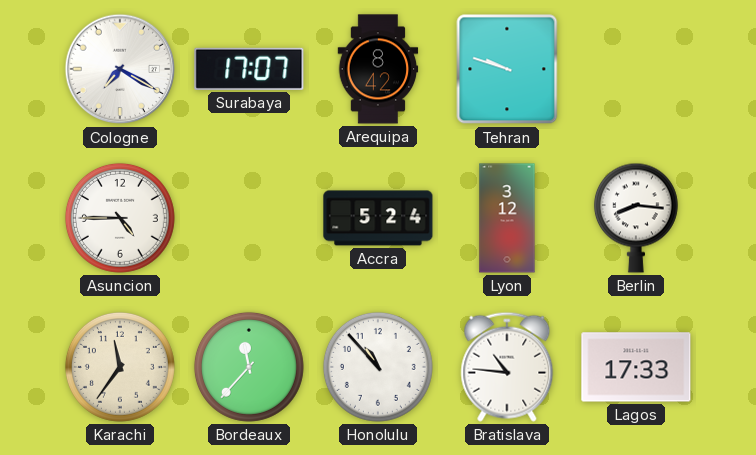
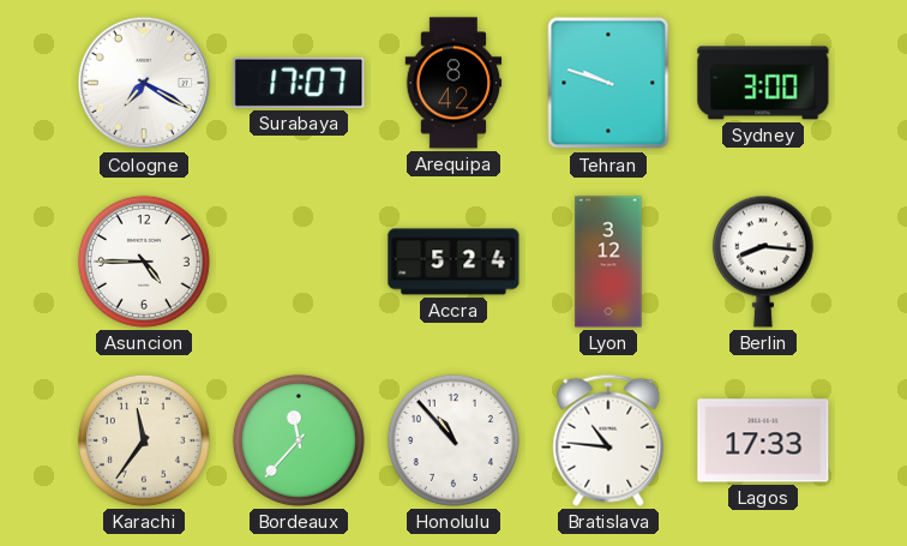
Sydney: none -> 3:00 (763, 83)
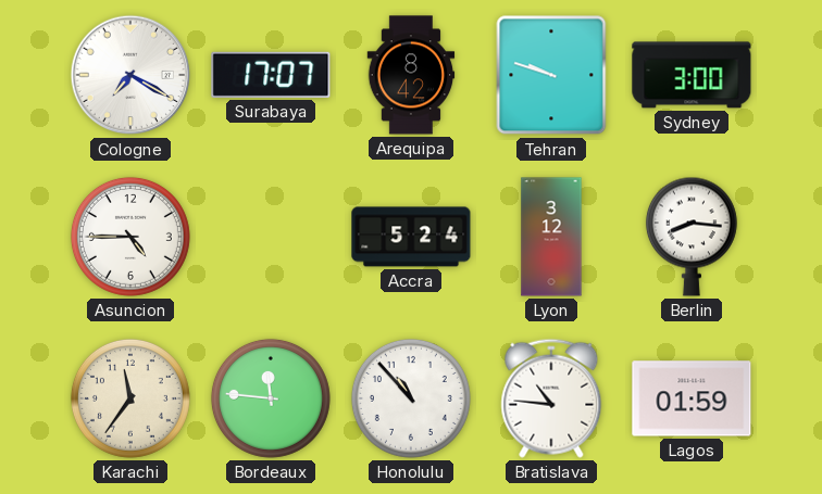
Bordeaux: 11:37 -> 11:46 (271, 398)
Lagos: 17:33 -> 01:59 (692, 398)
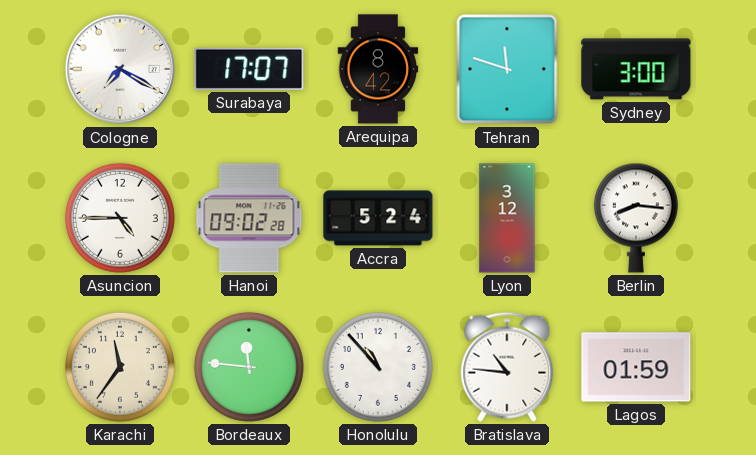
Tehran: 9:48 -> 11:48 (507, 69)
Hanoi: none -> 09:02 (249, 218)
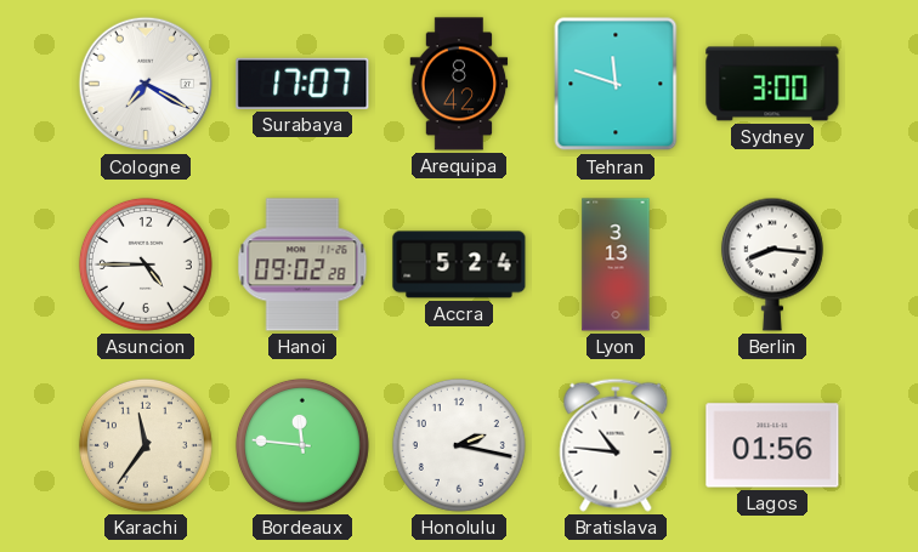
Lyon: 3:12 -> 3:13 (616, 264)
Honolulu: 10:53 -> 2:17 (459, 445)
Lagos: 01:59 -> 01:56 (772, 445)
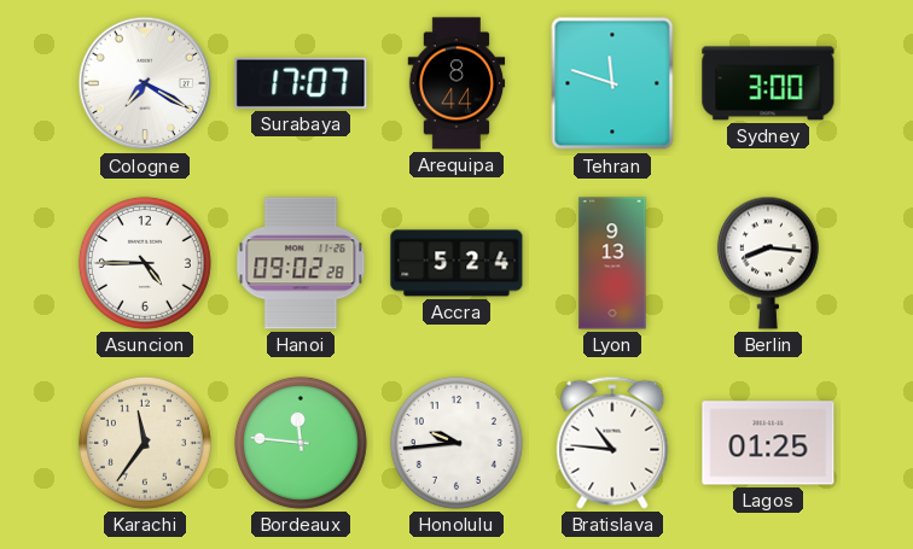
Arequipa: 8:42 -> 8:44 (456, 83)
Lyon: 3:13 -> 9:13 (612, 263)
Honolulu: 2:17 -> 9:44 (456, 443)
Lagos: 01:56 -> 01:25 (768, 443)
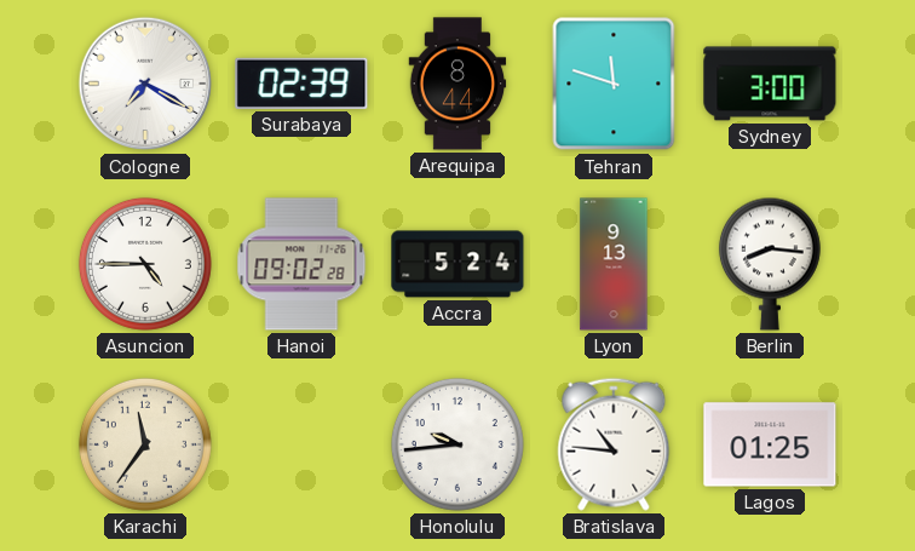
Surabaya: 17:07 -> 02:39 (301, 84)
Bordeaux: 11:46 -> none (301, 443)
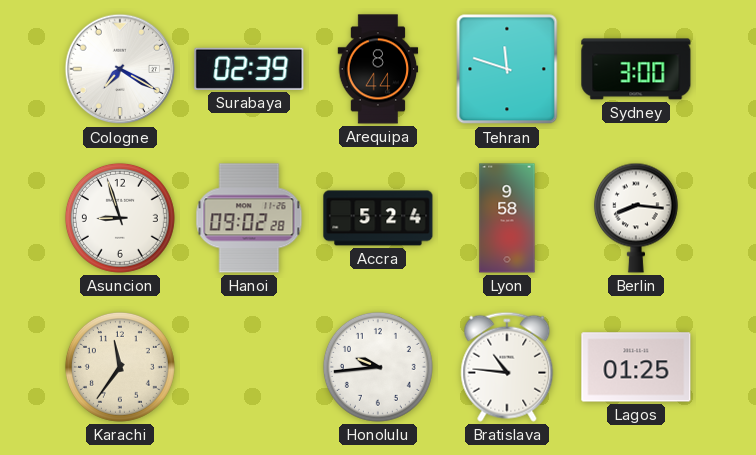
Asuncion: 4:45 -> 8:57 (120, 218)
Lyon: 9:13 -> 9:58 (507, 218)
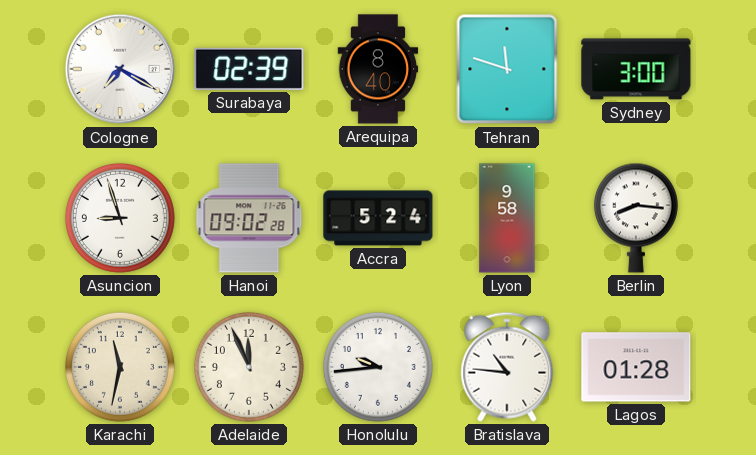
Arequipa: 8:44 -> 8:40 (378, 69)
Karachi: 11:36 -> 11:32 (120, 367)
Adelaide: none -> 11:56 (249, 367)
Lagos: 01:25 -> 01:28 (636, 367)
